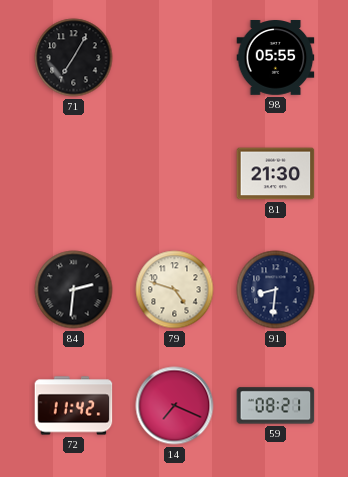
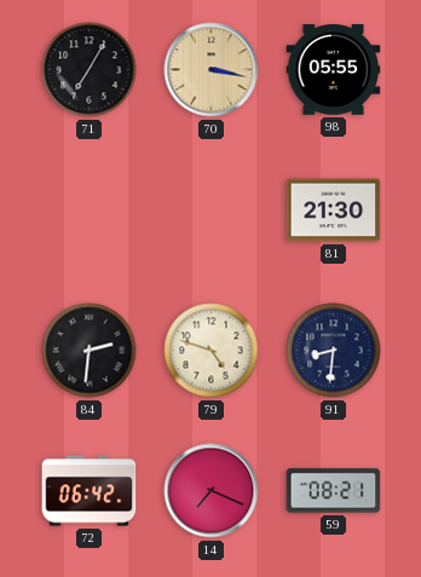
70: none -> 3:17 (212, 70)
72: 11:42 -> 06:42 (90, 491)
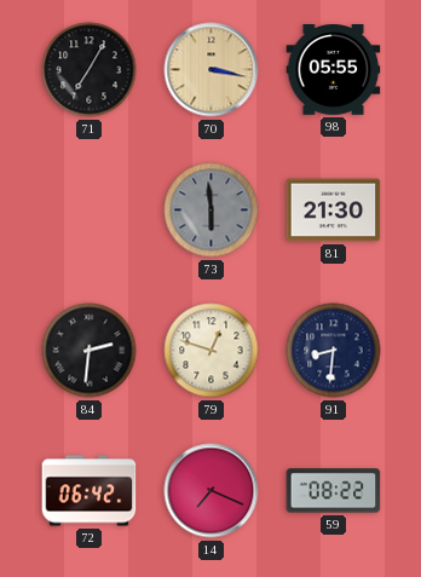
73: none -> 5:59 (212, 210)
79: 4:48 -> 12:48 (212, 351)
59: 08:21 -> 08:22 (334, 491)
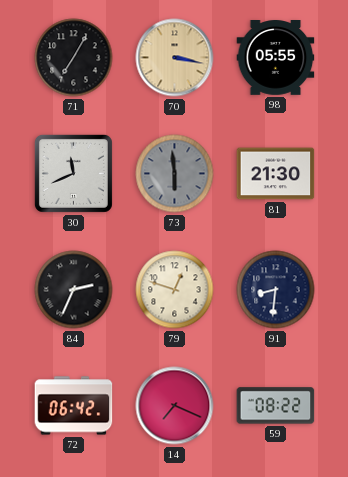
30: none -> 11:41 (73, 173)
84: 2:31 -> 2:34 (74, 290)
